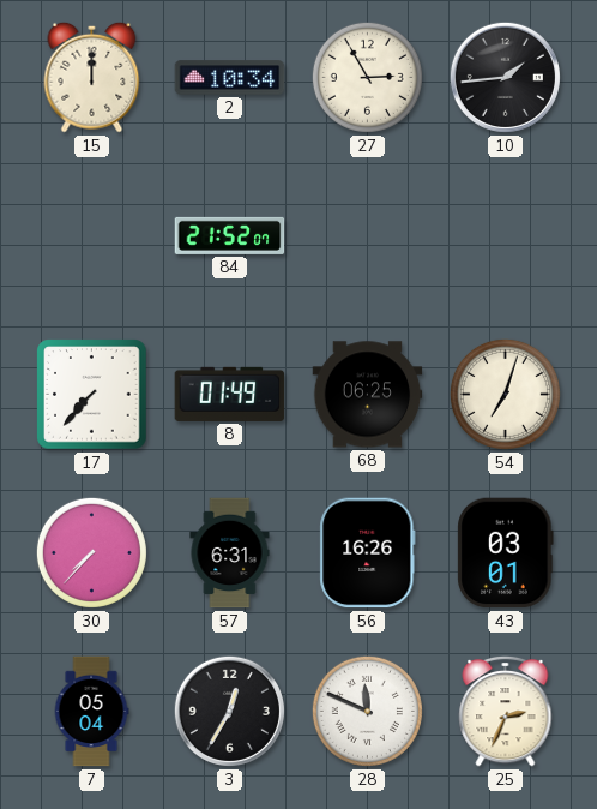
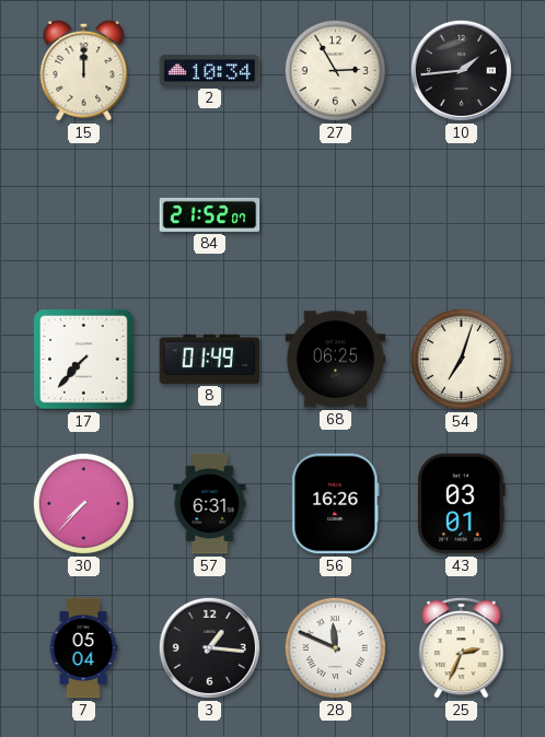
3: 12:35 -> 1:16 (209, 647)
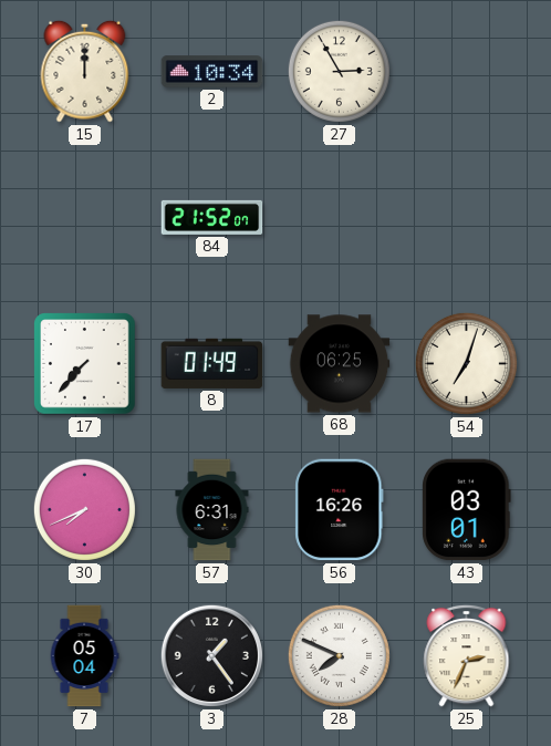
10: 1:44 -> none (461, 70)
30: 7:37 -> 7:41 (84, 509)
3: 1:16 -> 1:24 (211, 655)
28: 11:49 -> 7:49 (339, 655)
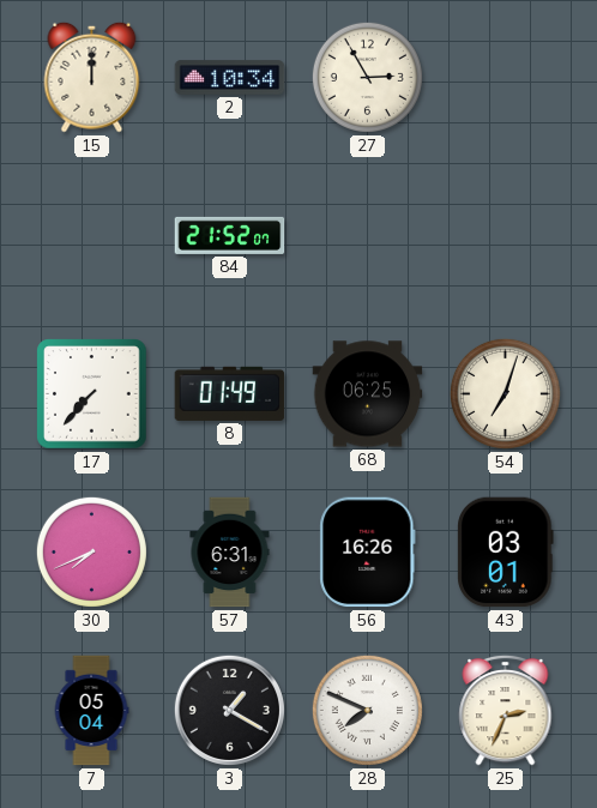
3: 1:24 -> 1:20 (229, 710)
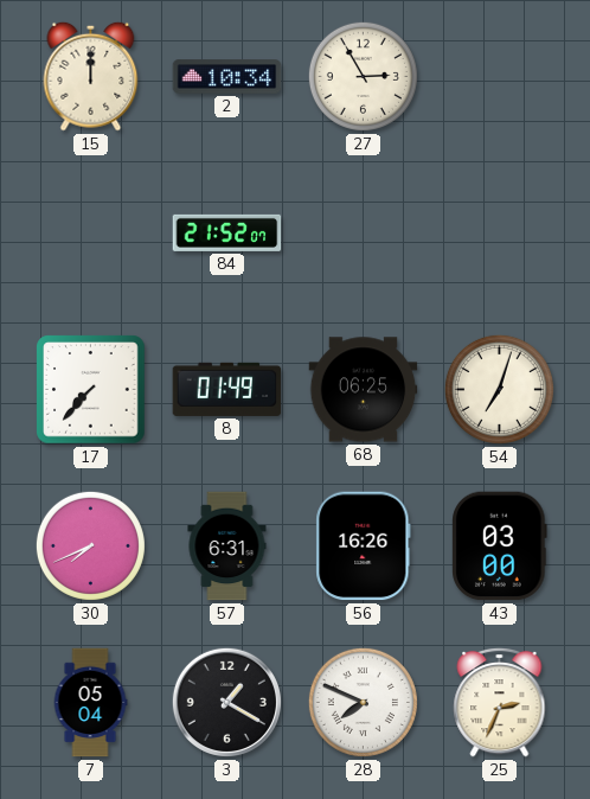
43: 03:01 -> 03:00 (500, 546)
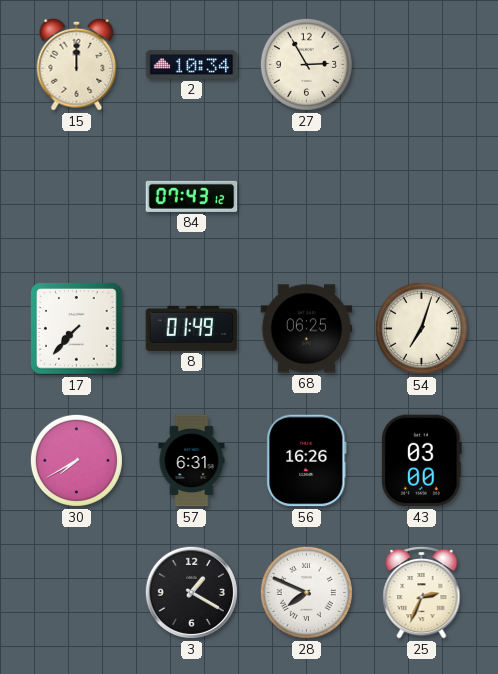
84: 21:52 -> 07:43 (192, 196)
30: 7:41 -> 7:40 (76, 460)
7: 05:04 -> none (90, 703)
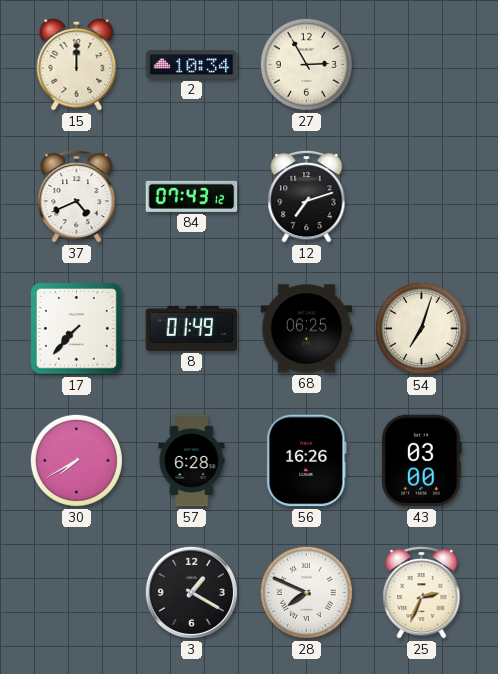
37: none -> 4:41 (77, 196)
12: none -> 7:12 (307, 196)
57: 6:31 -> 6:28 (192, 461)
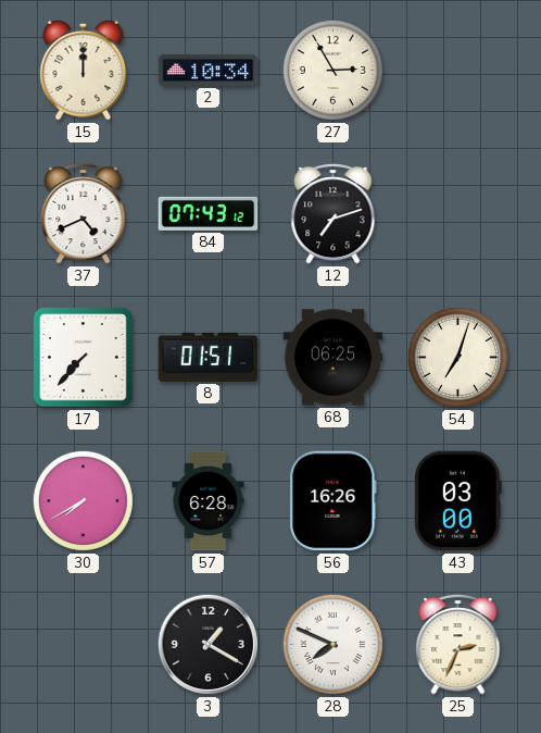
8: 01:49 -> 01:51 (209, 357)
